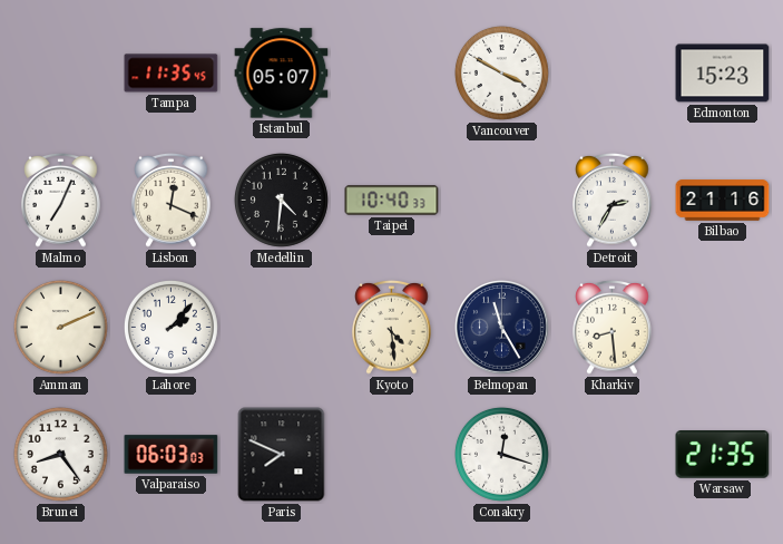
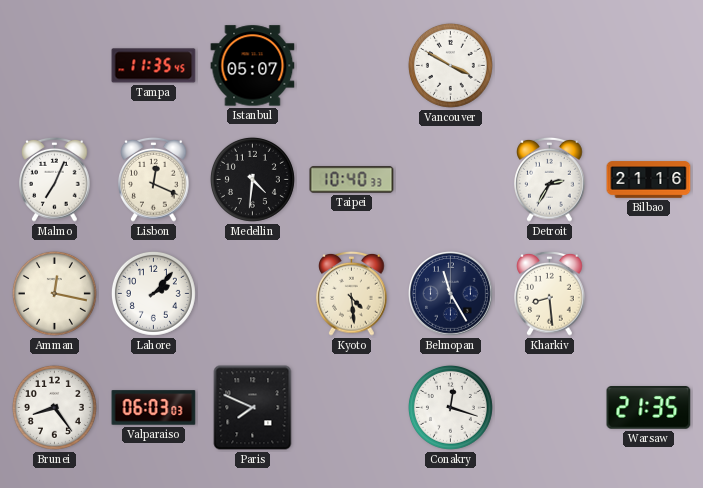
Edmonton: 15:23 -> none (723, 74)
Amman: 2:11 -> 12:17 (54, 293)
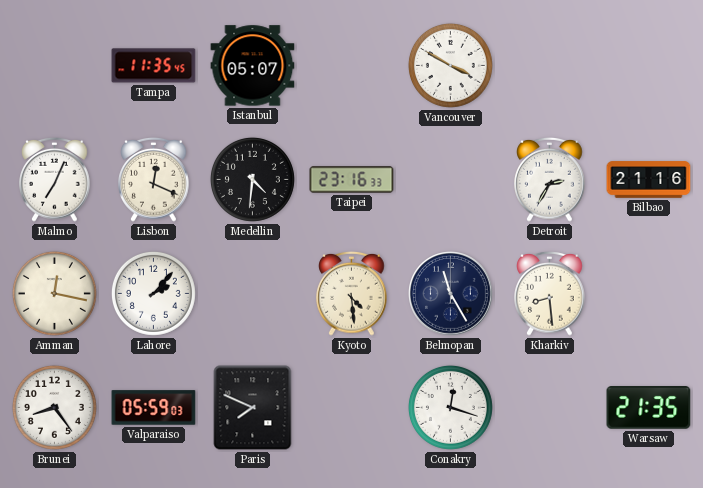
Taipei: 10:40 -> 23:16 (352, 180)
Valparaiso: 06:03 -> 05:59 (154, 408)
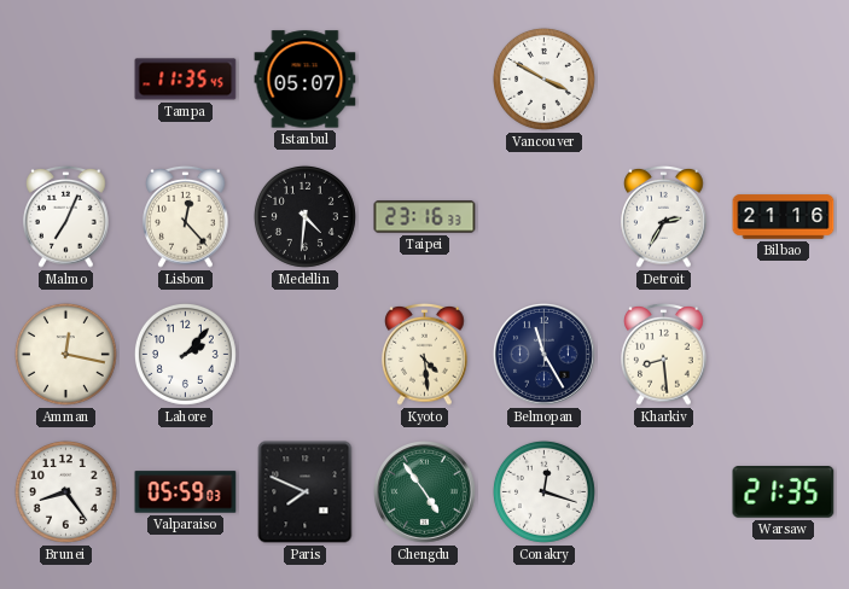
Lisbon: 12:19 -> 12:23 (186, 216)
Chengdu: none -> 4:54 (425, 492)
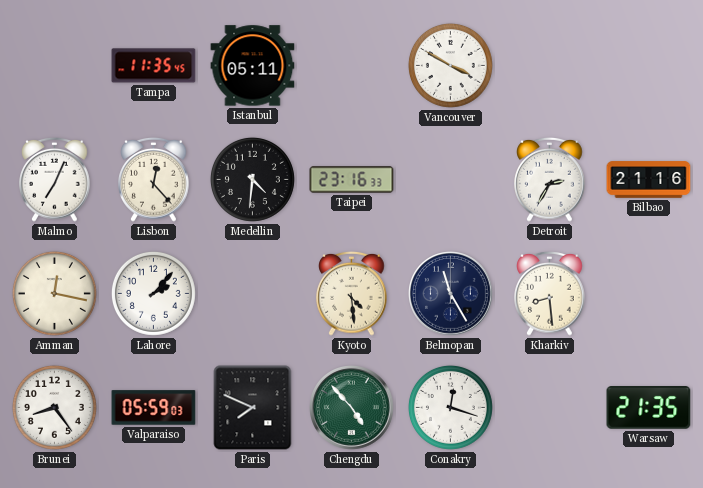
Istanbul: 05:07 -> 05:11 (253, 66)
Chengdu: 4:54 -> 4:53 (352, 408)
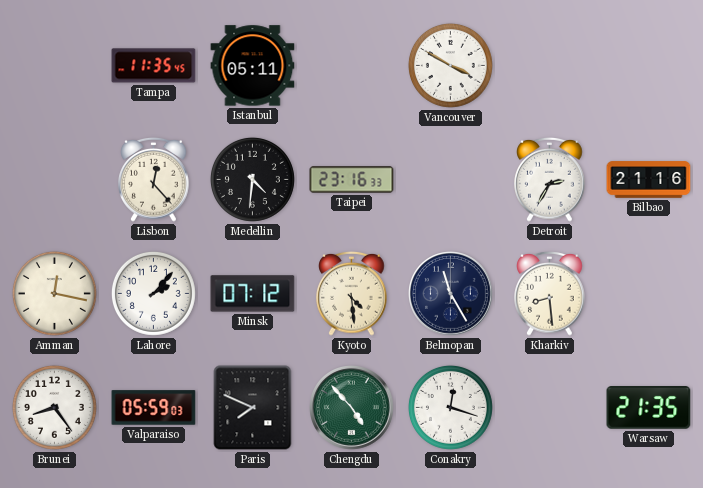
Malmo: 7:04 -> none (55, 179)
Minsk: none -> 07:12 (253, 294)
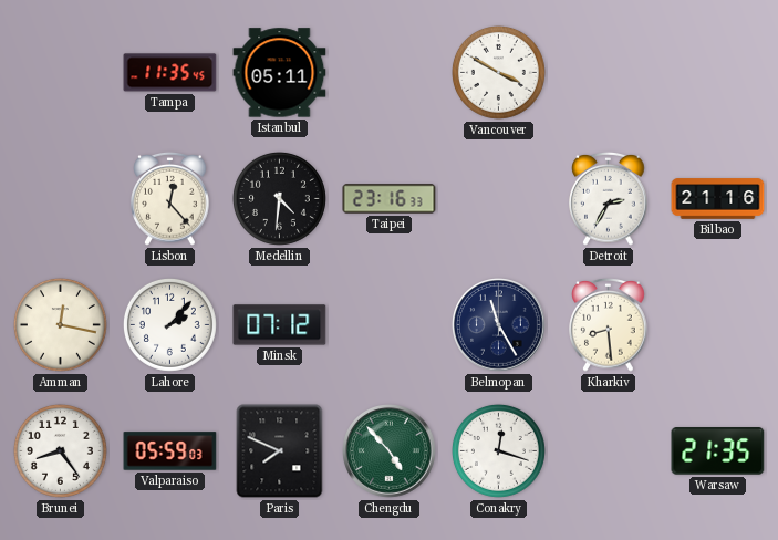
Kyoto: 4:29 -> none (352, 293)
